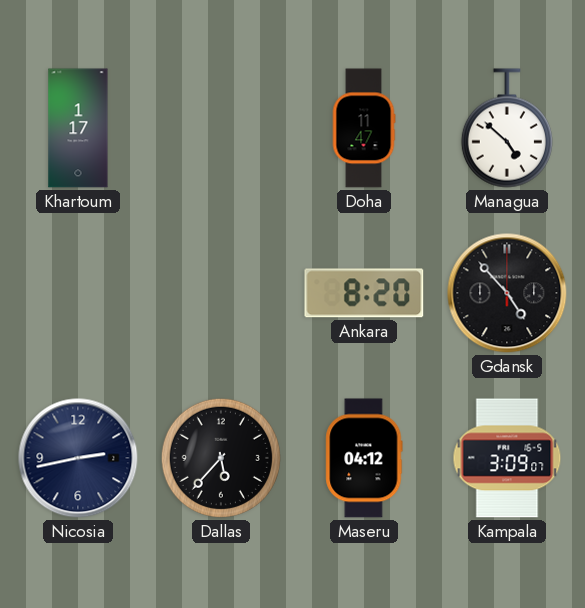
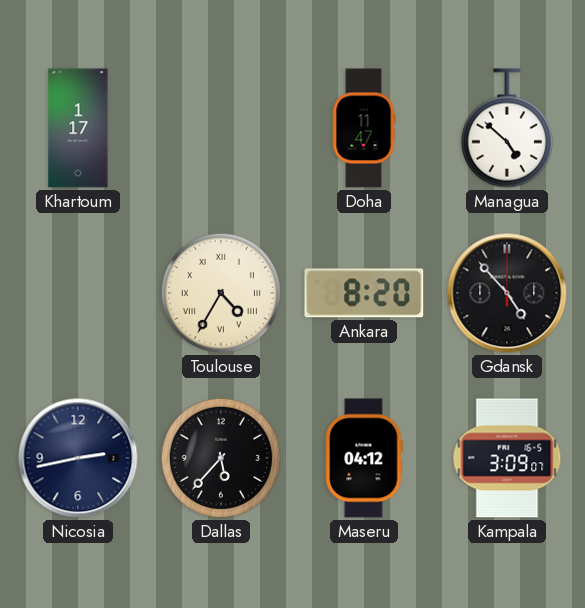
Toulouse: none -> 4:35 (221, 293)
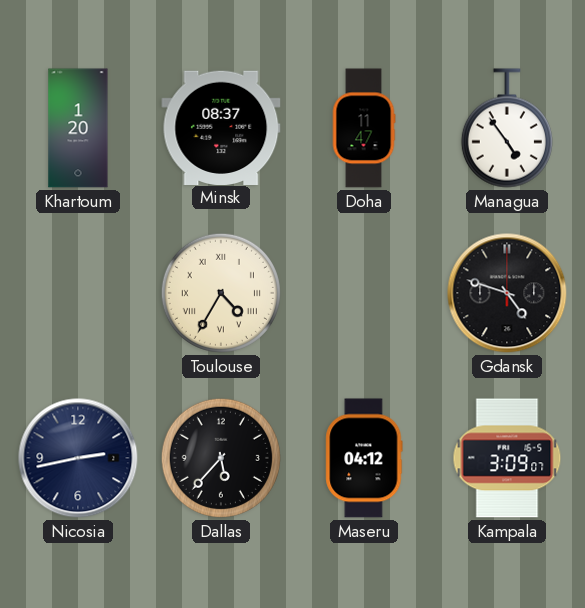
Khartoum: 1:17 -> 1:20 (78, 128)
Minsk: none -> 08:37 (221, 127)
Managua: 4:52 -> 4:54 (507, 128)
Ankara: 8:20 -> none (364, 293)
Gdansk: 4:53 -> 4:48 (507, 293)
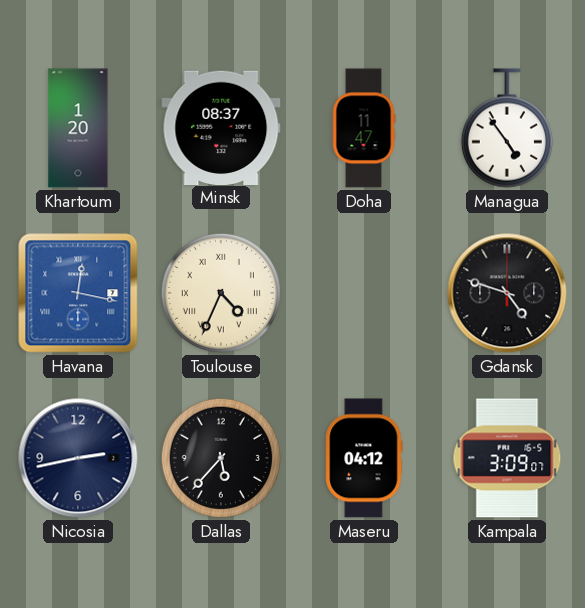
Havana: none -> 12:17 (78, 293)
Toulouse: 4:35 -> 4:34 (221, 293)
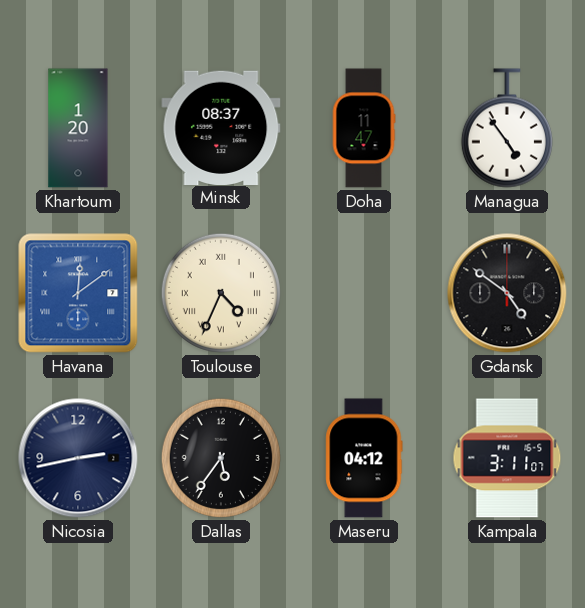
Havana: 12:17 -> 12:09 (78, 293)
Gdansk: 4:48 -> 4:51 (507, 293)
Dallas: 5:37 -> 5:36 (221, 458)
Kampala: 3:09 -> 3:11 (507, 458)
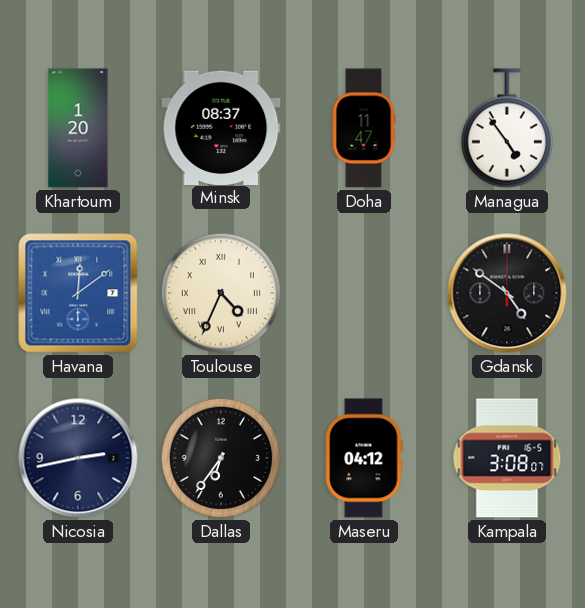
Dallas: 5:36 -> 6:36 (221, 458)
Kampala: 3:11 -> 3:08 (507, 458)
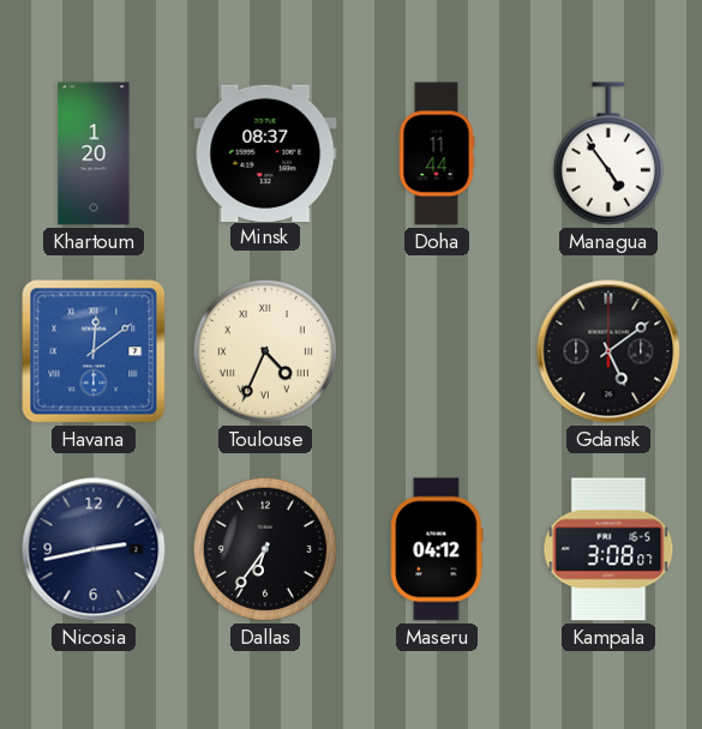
Doha: 11:47 -> 11:44 (437, 153)
Gdansk: 4:51 -> 5:09 (608, 351)
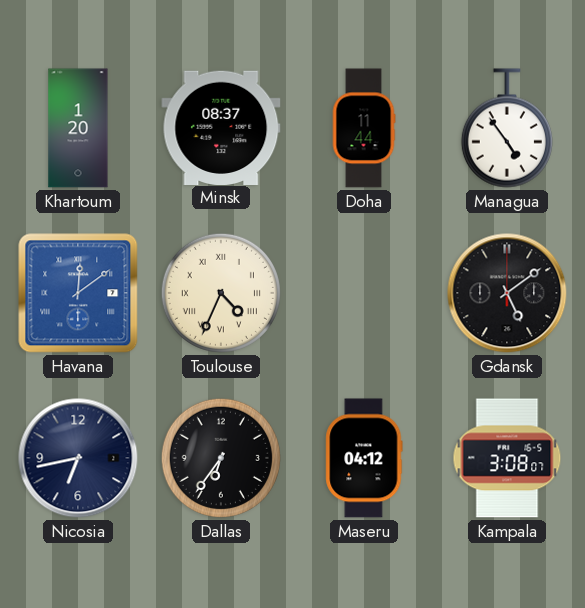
Nicosia: 2:43 -> 6:43 (78, 458)
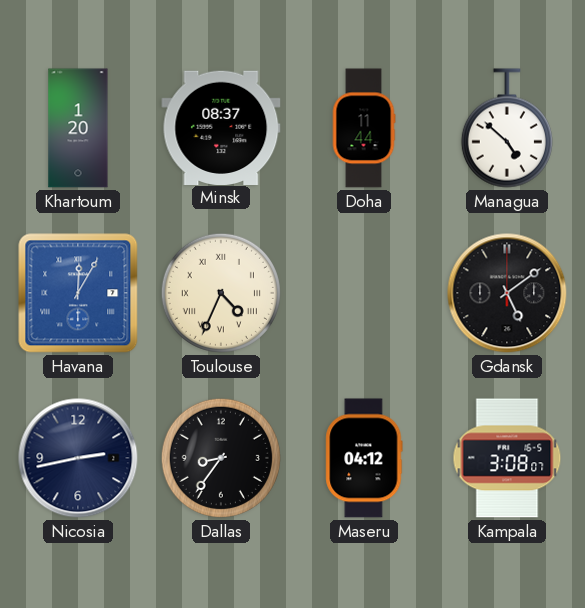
Managua: 4:54 -> 4:52 (507, 128)
Havana: 12:09 -> 12:05 (78, 293)
Nicosia: 6:43 -> 2:43 (78, 458)
Dallas: 6:36 -> 8:36 (221, 458)
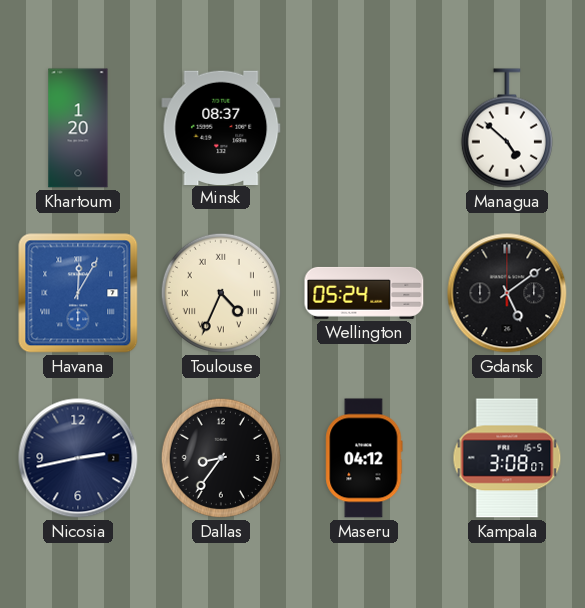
Doha: 11:44 -> none (364, 128)
Wellington: none -> 05:24 (364, 293)
